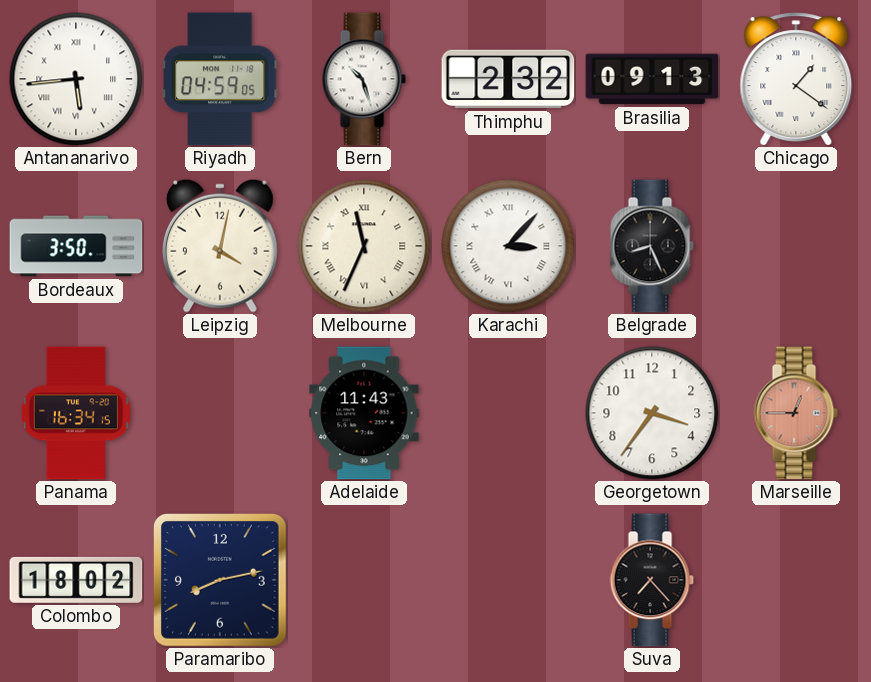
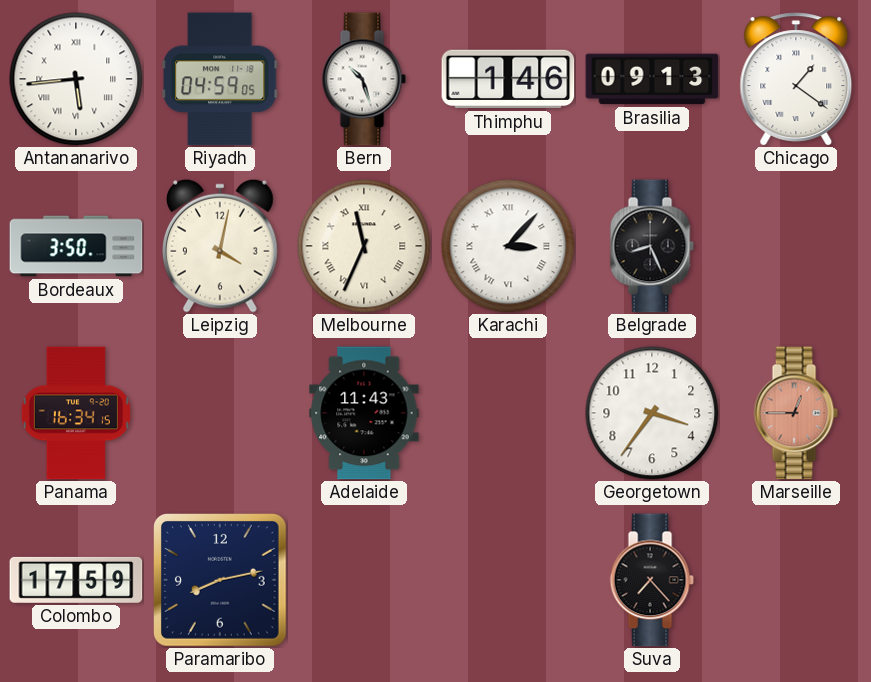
Thimphu: 2:32 -> 1:46 (508, 79)
Colombo: 18:02 -> 17:59 (76, 580)
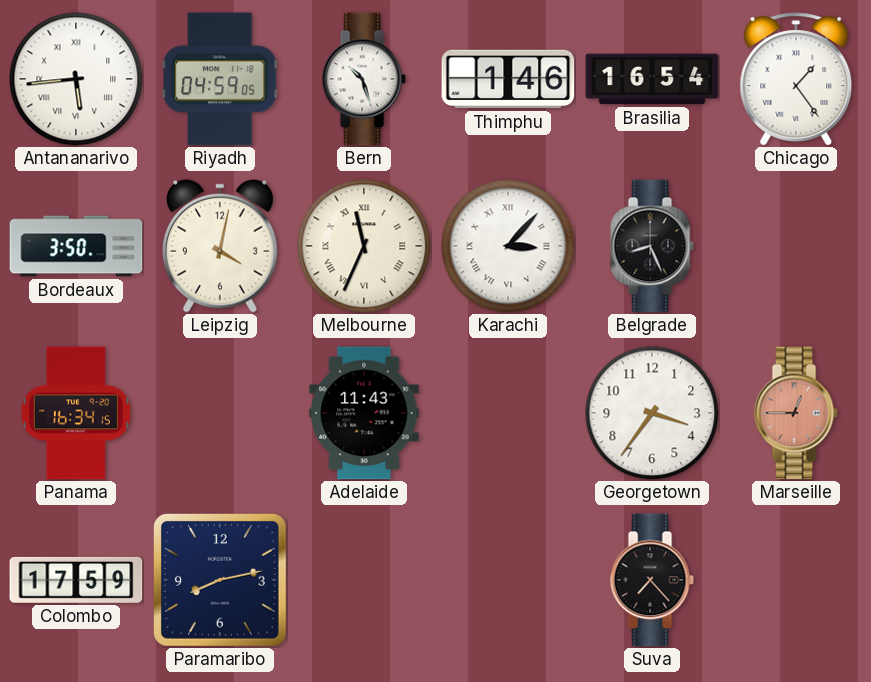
Brasilia: 09:13 -> 16:54 (652, 79)
Chicago: 1:21 -> 1:24 (796, 79)
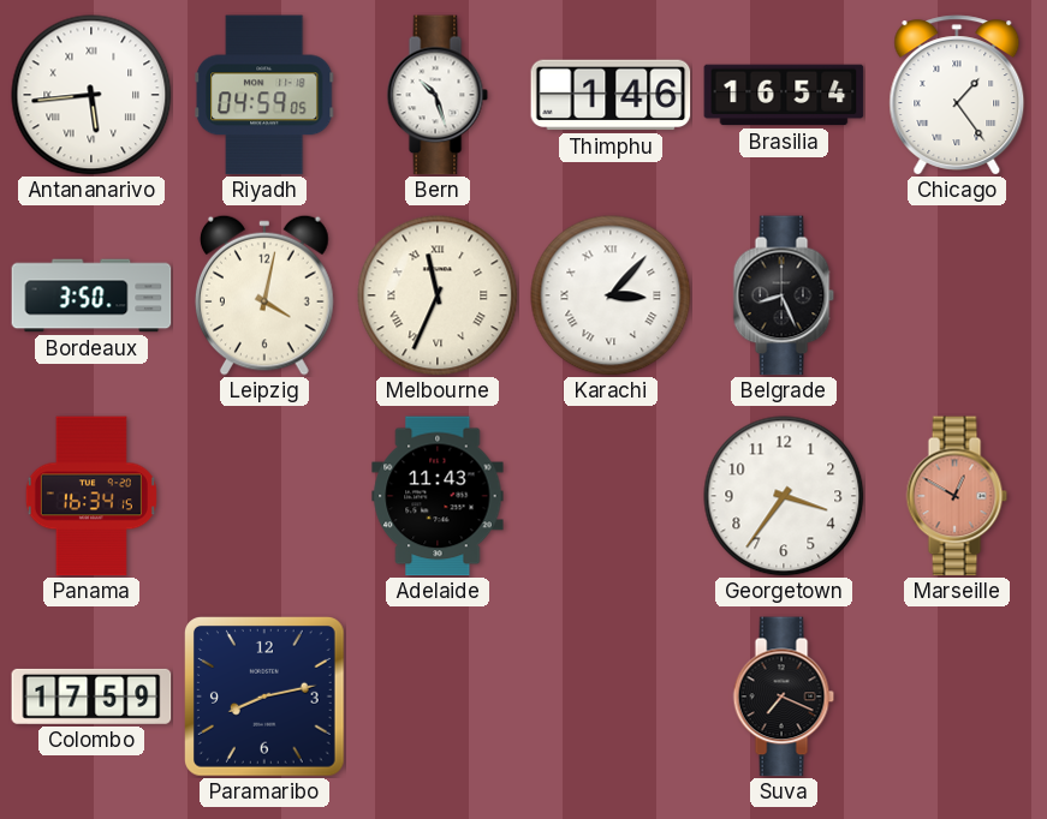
Marseille: 12:45 -> 12:50 (957, 496)
Suva: 7:23 -> 7:19 (784, 697)
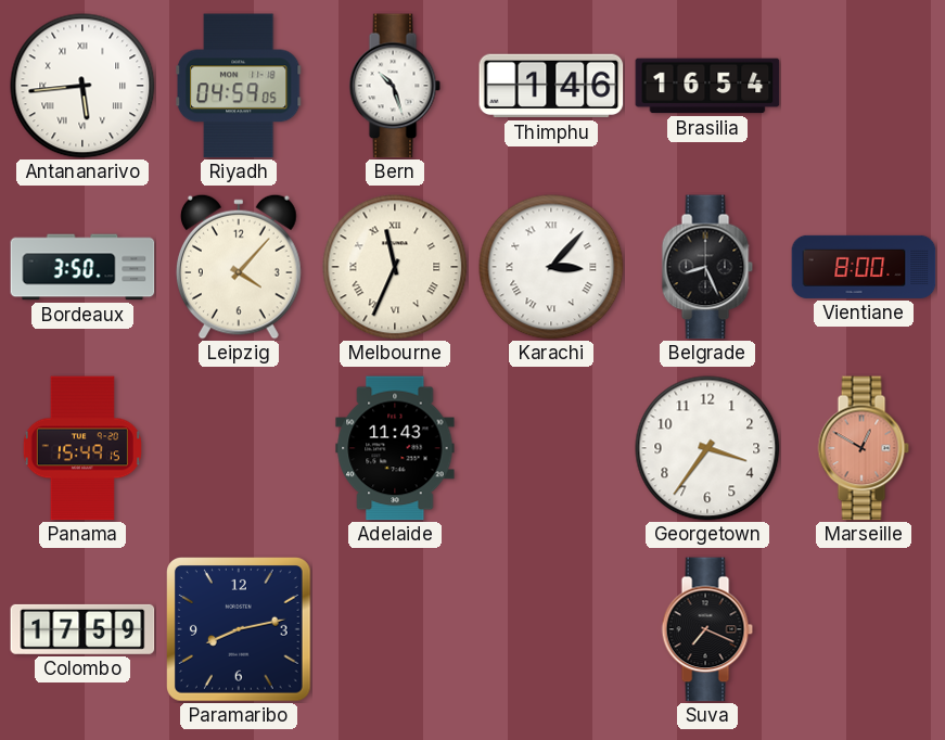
Chicago: 1:24 -> none (957, 95)
Leipzig: 4:02 -> 4:07 (240, 267)
Vientiane: none -> 8:00 (864, 267)
Panama: 16:34 -> 15:49 (82, 448)
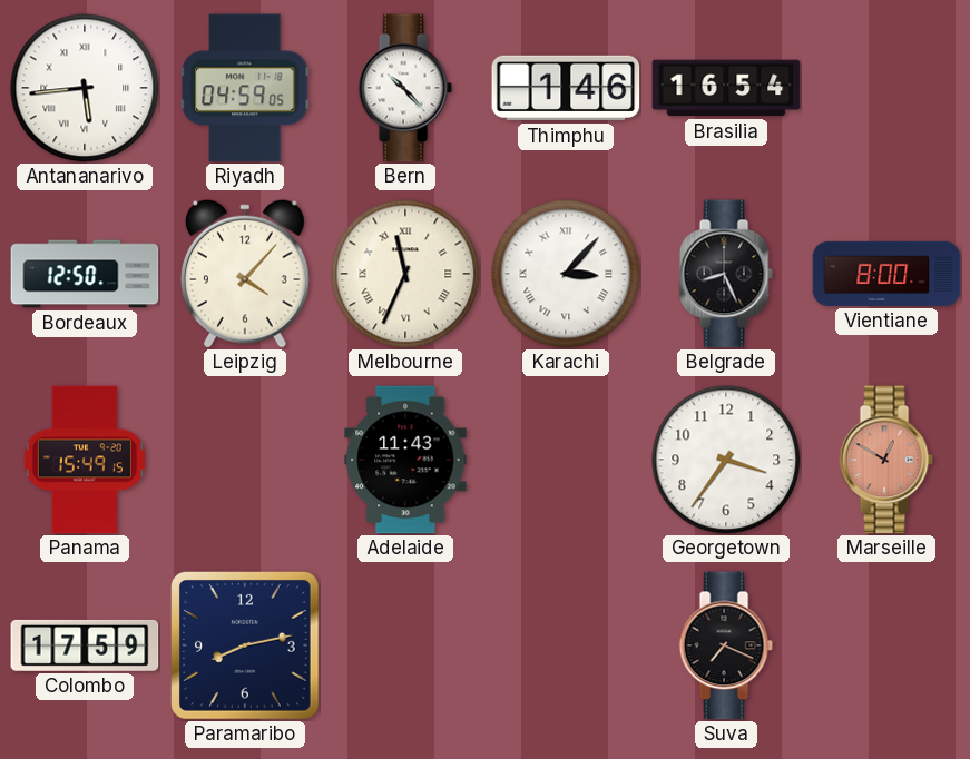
Bern: 10:27 -> 10:23 (405, 88)
Bordeaux: 3:50 -> 12:50 (85, 274)
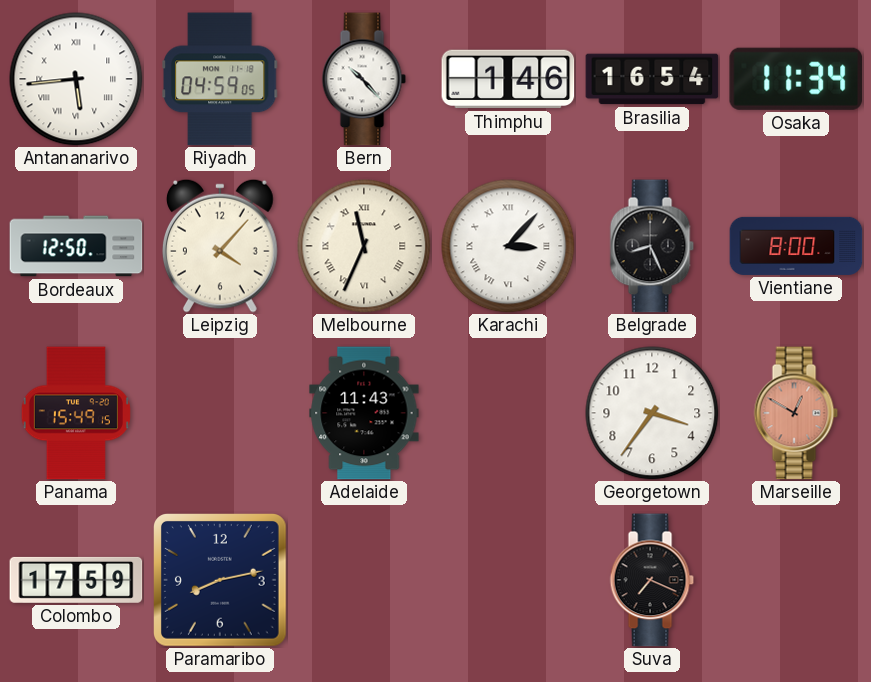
Osaka: none -> 11:34 (795, 79)
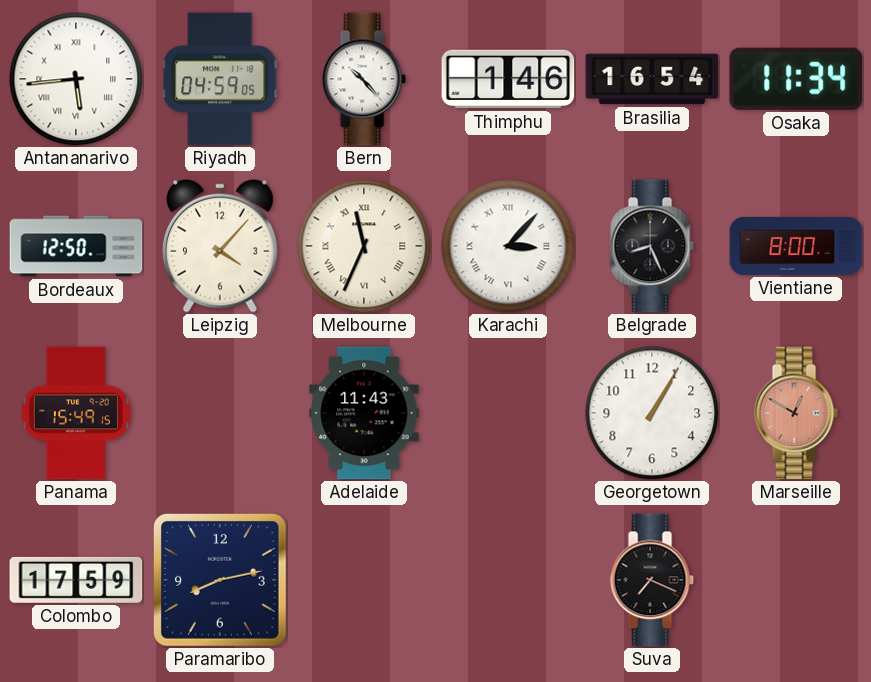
Georgetown: 3:36 -> 1:05 (652, 413)
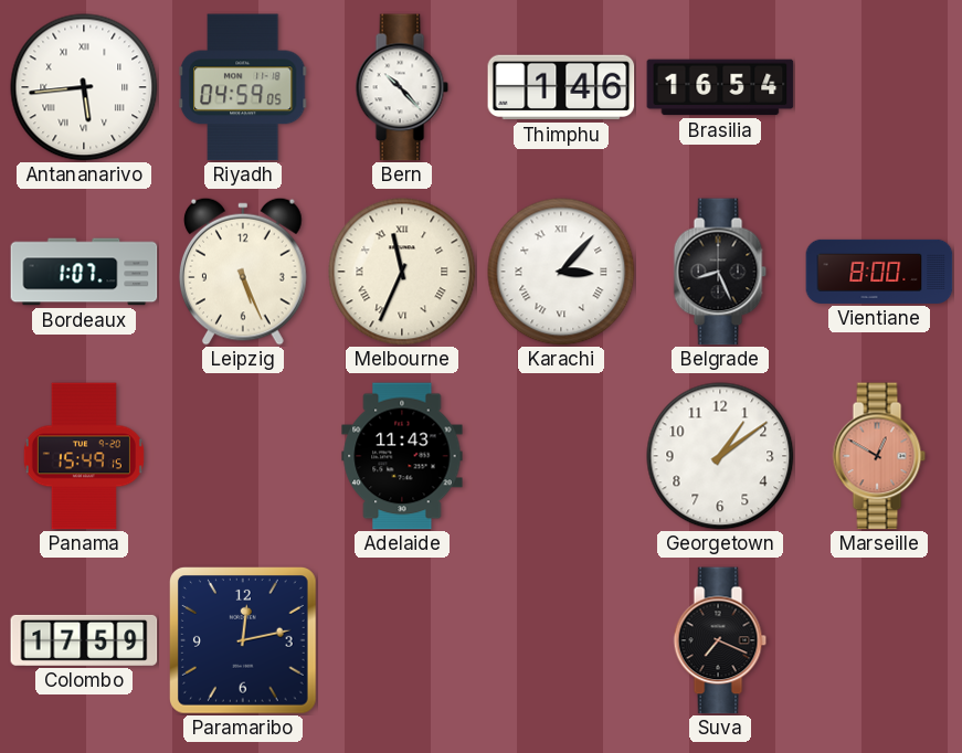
Osaka: 11:34 -> none (795, 79)
Bordeaux: 12:50 -> 1:07 (84, 272)
Leipzig: 4:07 -> 5:26 (244, 272)
Georgetown: 1:05 -> 1:09 (720, 456)
Paramaribo: 8:13 -> 12:13 (244, 641)
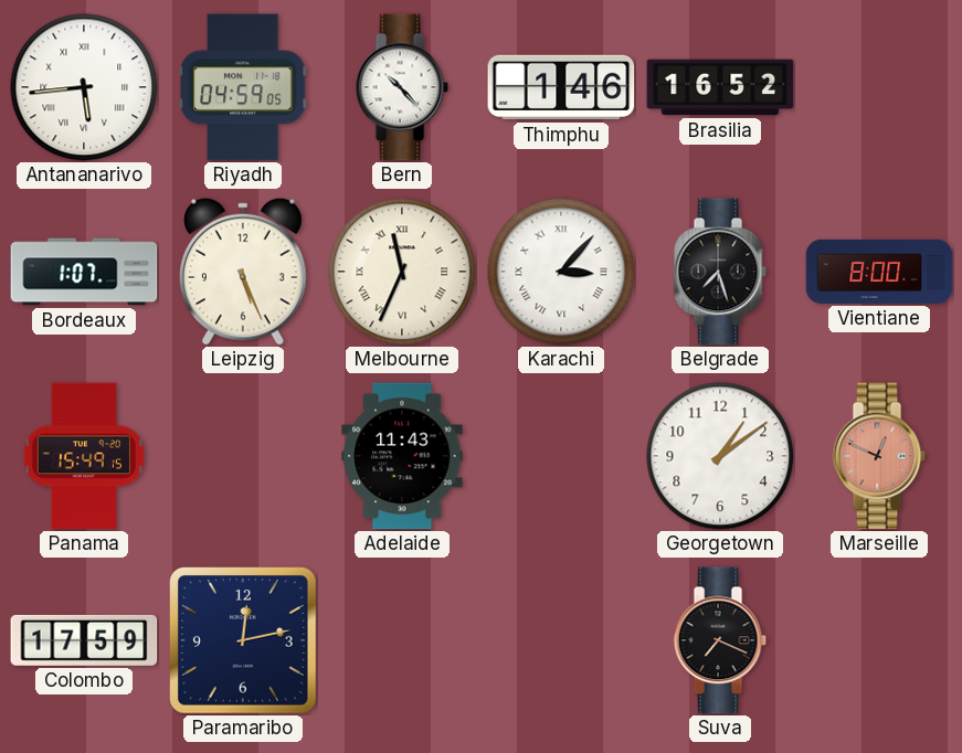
Brasilia: 16:54 -> 16:52 (720, 87)
Belgrade: 8:26 -> 7:27 (720, 272)
Marseille: 12:50 -> 12:49 (879, 456)
